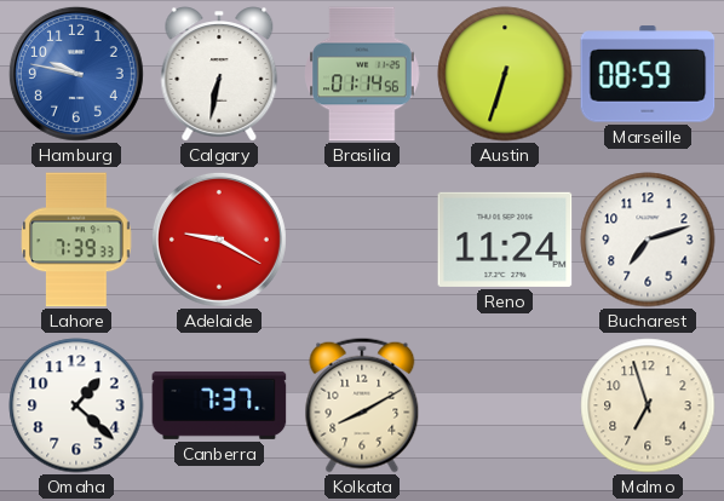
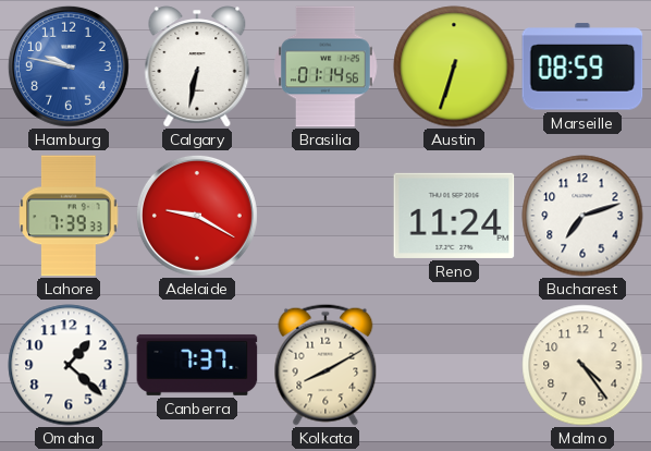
Malmo: 6:57 -> 4:24 (582, 365)
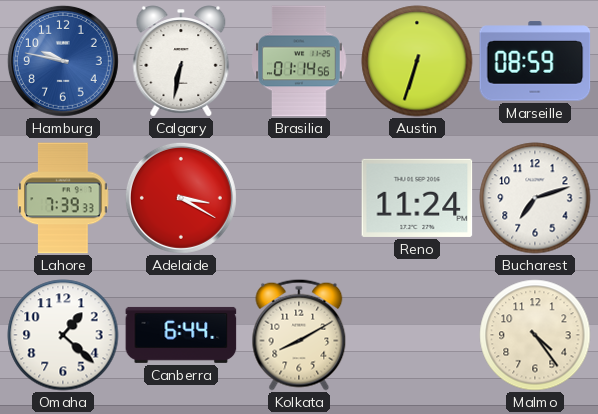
Adelaide: 9:20 -> 3:20 (181, 198)
Canberra: 7:37 -> 6:44 (181, 335)
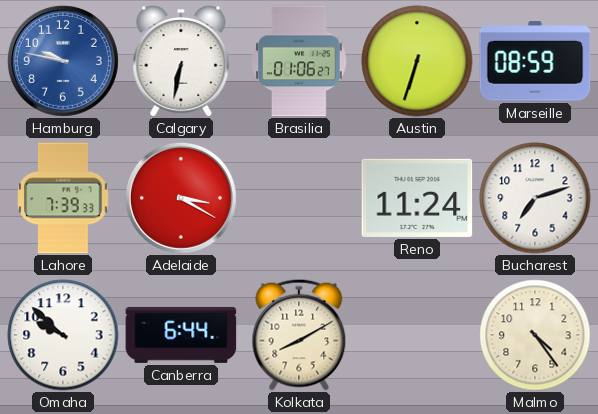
Brasilia: 01:14 -> 01:06 (299, 61)
Omaha: 1:22 -> 9:52 (63, 335)
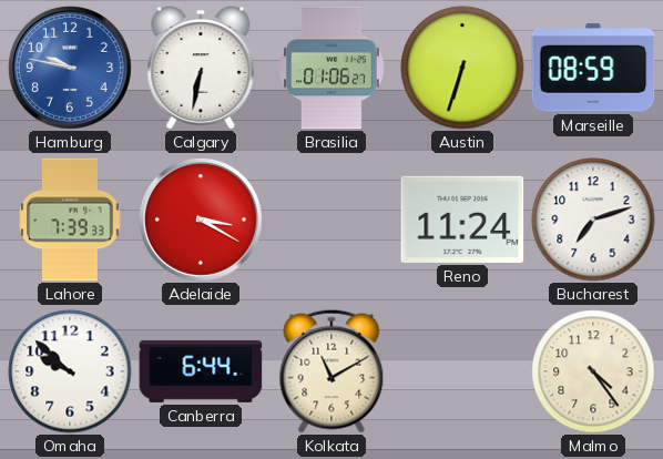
Kolkata: 8:10 -> 11:10 (331, 371)
